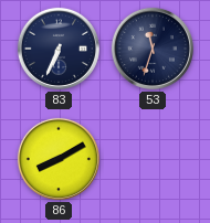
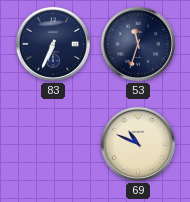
86: 8:10 -> none (59, 159)
69: none -> 10:49 (138, 144)
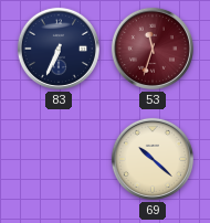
53 dial: navy -> burgundy (153, 49)
69: 10:49 -> 10:22 (153, 159)
